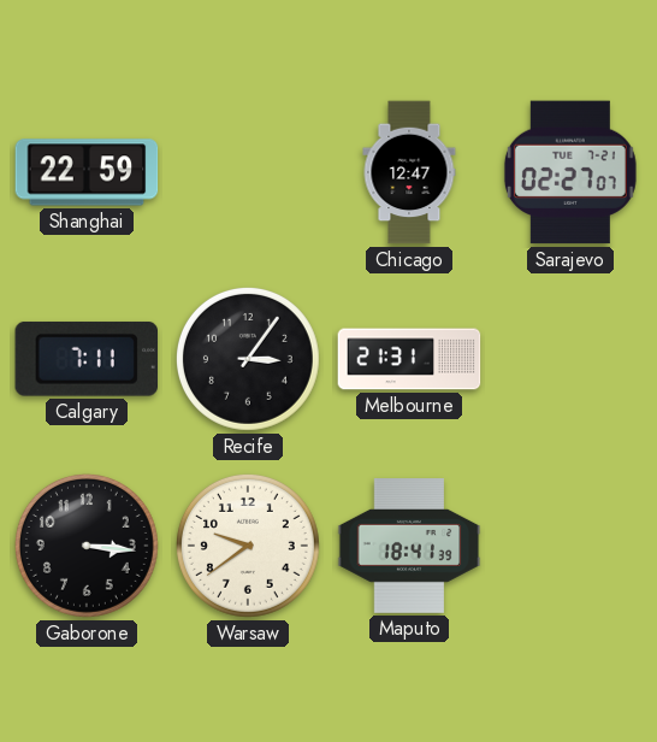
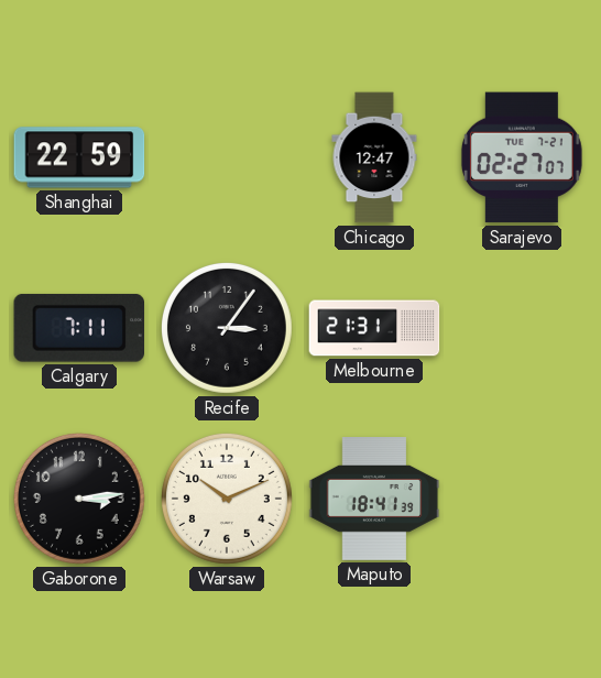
Gaborone: 3:16 -> 3:14 (79, 499)
Warsaw: 9:39 -> 10:11 (227, 499)
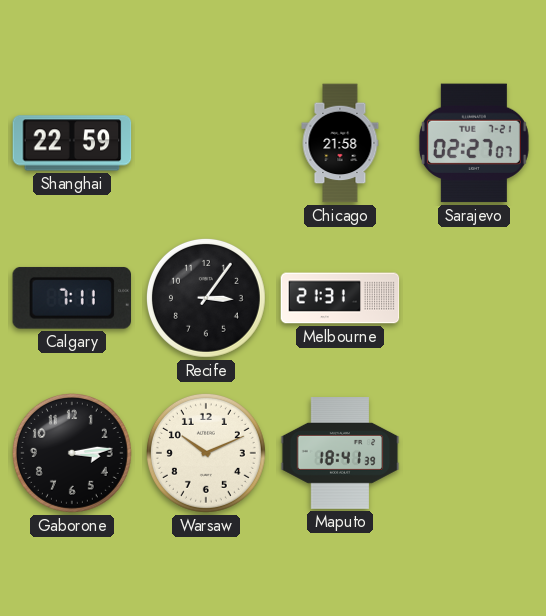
Chicago: 12:47 -> 21:58 (340, 143)
